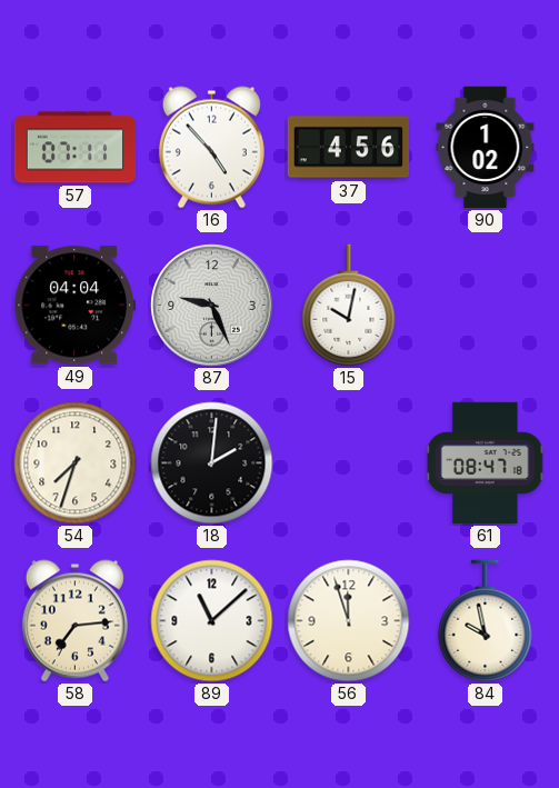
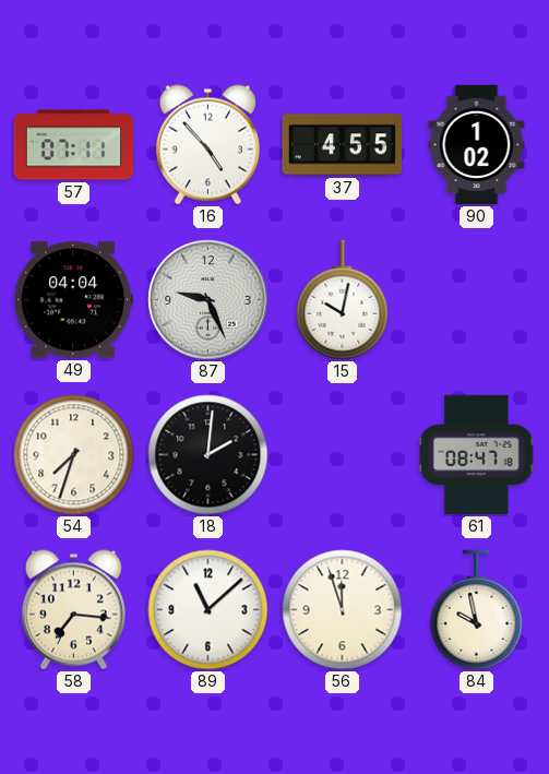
37: 4:56 -> 4:55 (343, 145)
58: 7:14 -> 7:16 (73, 610)
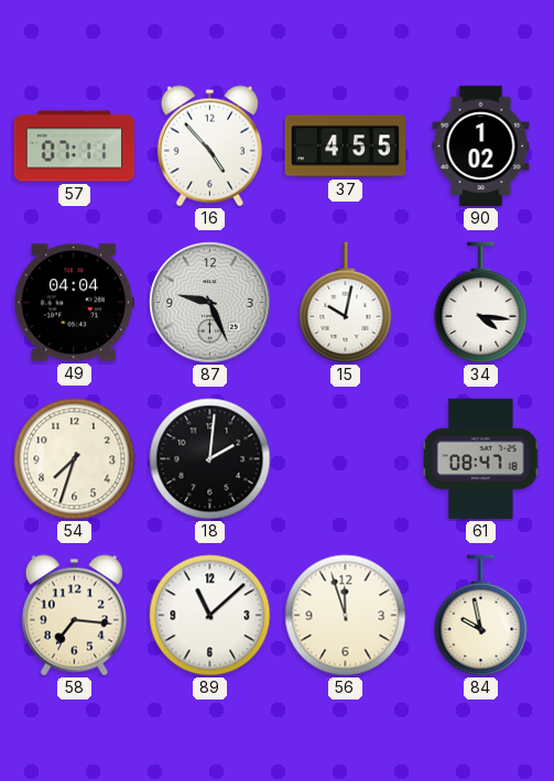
34: none -> 4:16 (481, 303)
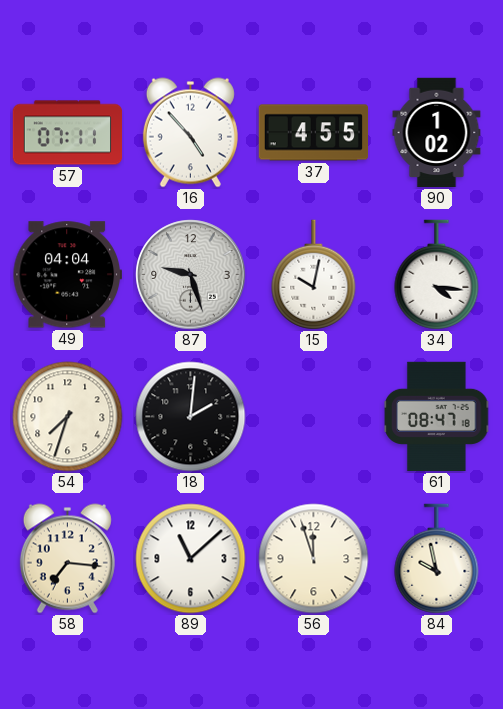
87: 9:26 -> 9:27 (191, 275)
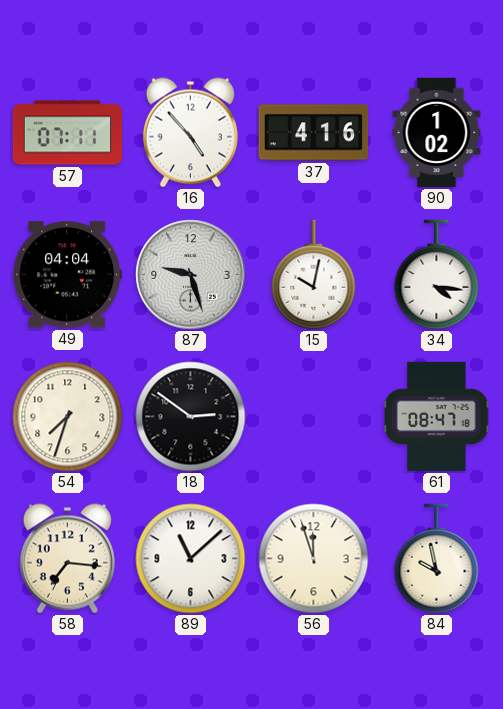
37: 4:55 -> 4:16 (314, 133)
18: 2:01 -> 2:51 (191, 417)
